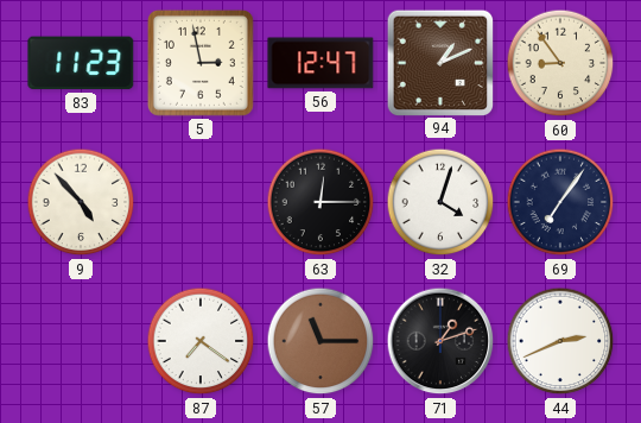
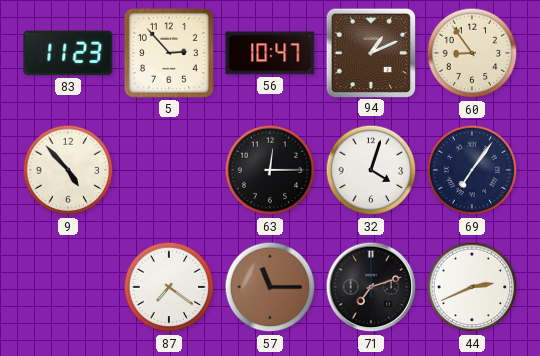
5: 2:58 -> 2:53 (169, 53)
56: 12:47 -> 10:47 (270, 53)
71: 1:12 -> 7:12 (371, 287)
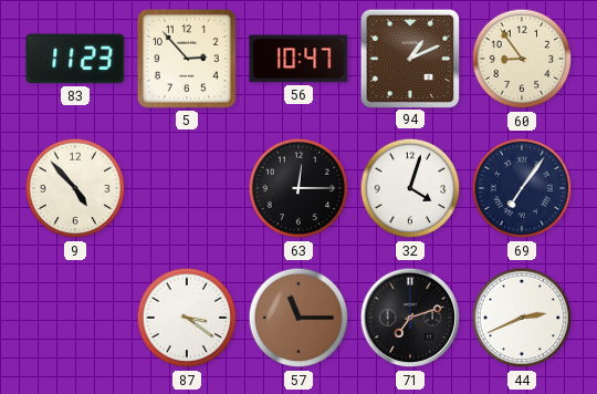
87: 7:21 -> 3:21 (187, 318)
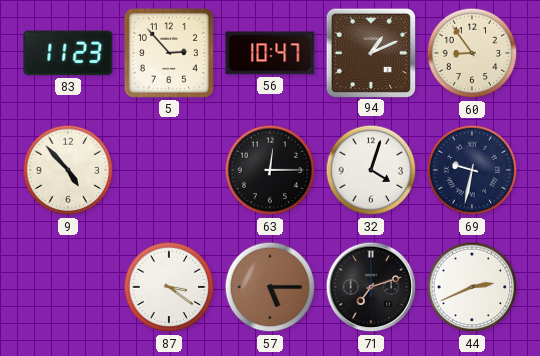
69: 7:06 -> 9:32 (472, 170)
57: 11:15 -> 5:15 (270, 287)
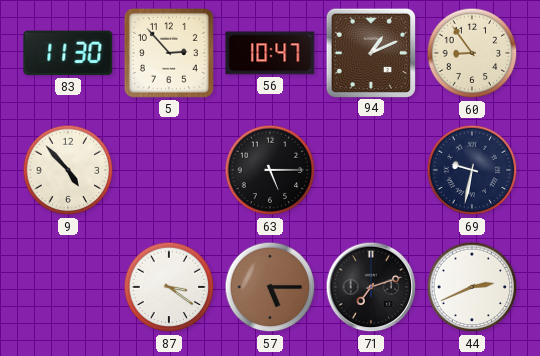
83: 11:23 -> 11:30 (68, 53)
63: 12:15 -> 5:15 (270, 170)
32: 4:03 -> none (371, 170)
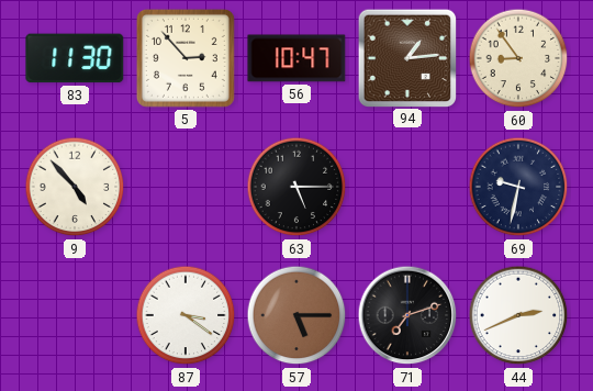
94: 1:11 -> 1:14 (406, 57)
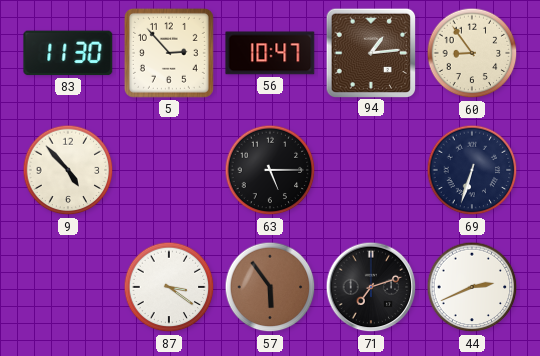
69: 9:32 -> 6:33 (472, 170)
57: 5:15 -> 5:54 (270, 287)
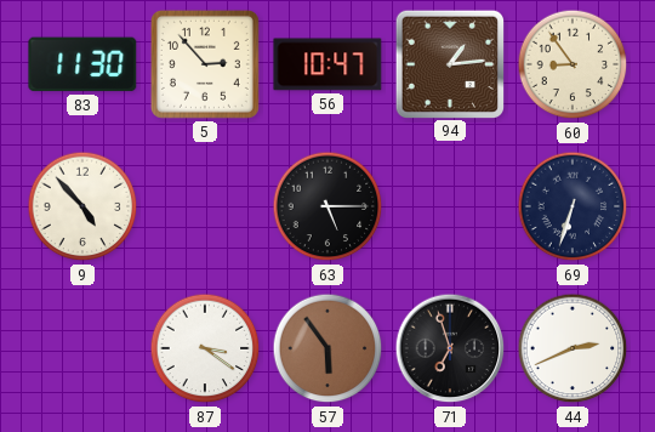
71: 7:12 -> 6:57 (450, 348)
